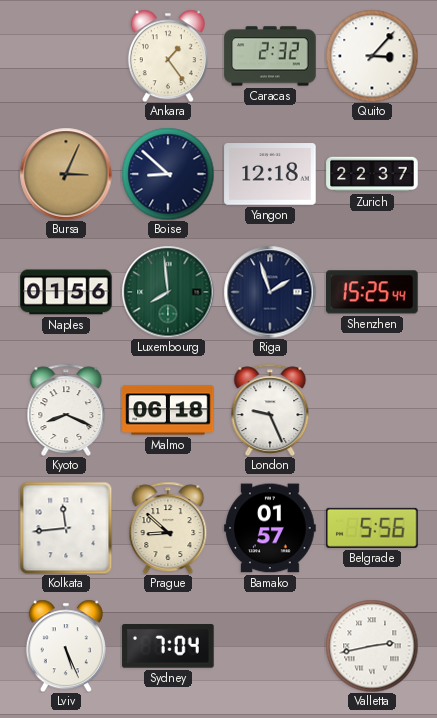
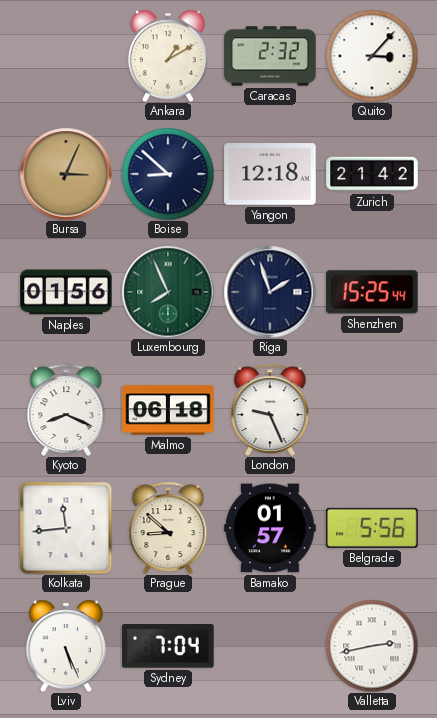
Ankara: 1:24 -> 1:10 (168, 56)
Zurich: 22:37 -> 21:42 (372, 174)
Luxembourg: 7:59 -> 7:56 (168, 292)
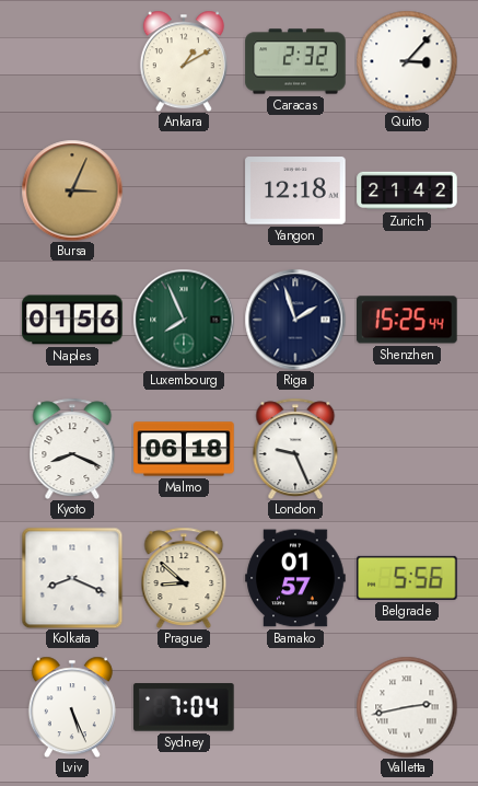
Boise: 8:52 -> none (168, 174)
Kolkata: 11:44 -> 8:19 (72, 578)
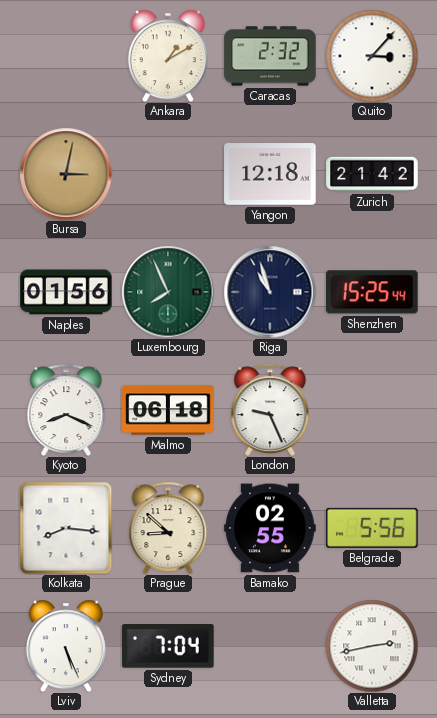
Bursa: 3:04 -> 3:02 (66, 174)
Riga: 1:57 -> 10:57 (270, 292)
Kolkata: 8:19 -> 8:16 (66, 528)
Bamako: 01:57 -> 02:55 (270, 528)
